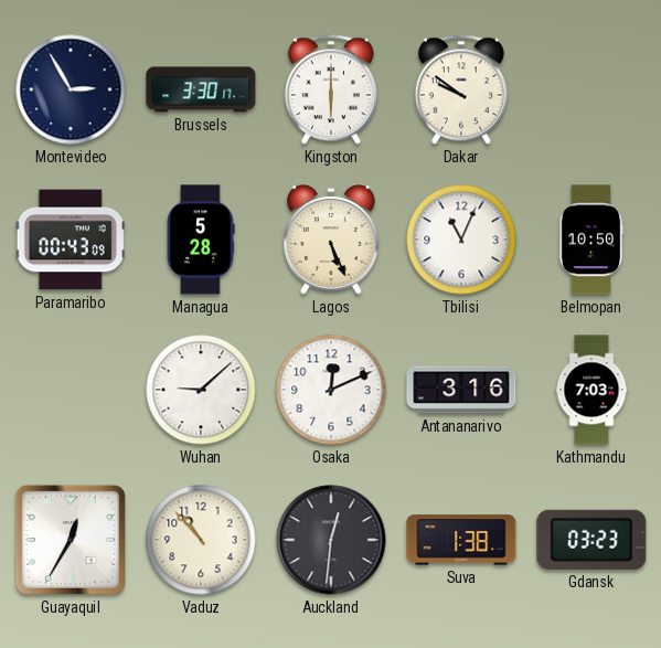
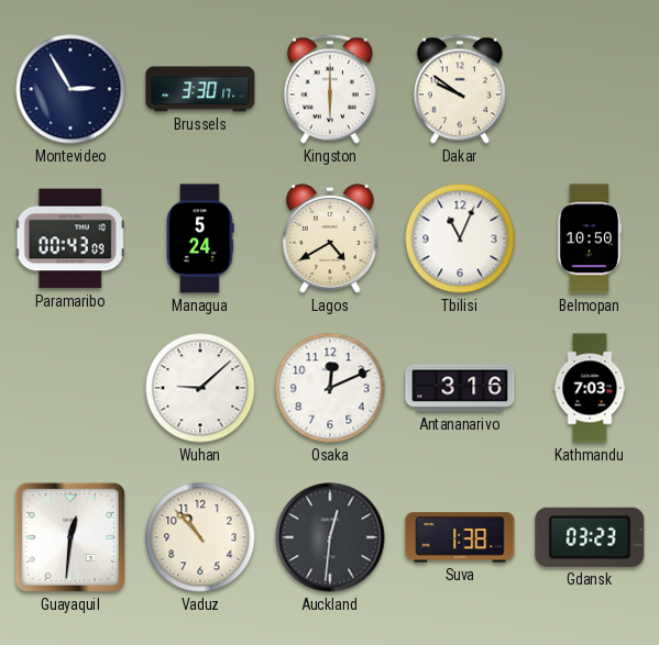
Managua: 5:28 -> 5:24 (200, 238)
Lagos: 5:26 -> 4:40 (331, 238)
Guayaquil: 12:35 -> 12:31 (70, 537)
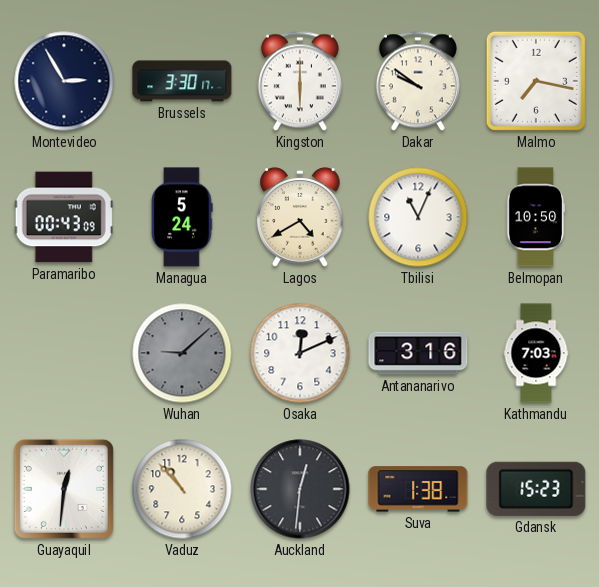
Malmo: none -> 7:17 (536, 81)
Wuhan dial: white -> grey (182, 353)
Gdansk: 03:23 -> 15:23 (536, 489)
